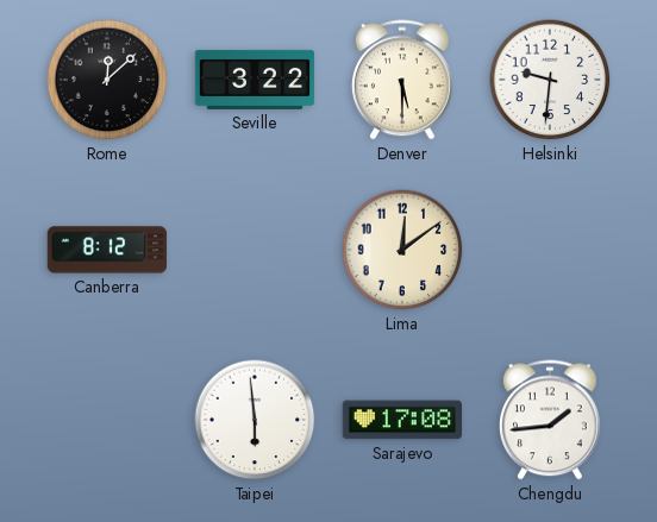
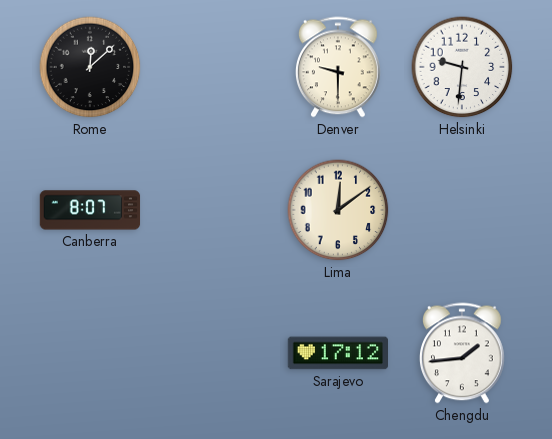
Seville: 3:22 -> none (255, 80)
Denver: 5:30 -> 9:30 (339, 67)
Canberra: 8:12 -> 8:07 (90, 210)
Taipei: 5:59 -> none (255, 420)
Sarajevo: 17:08 -> 17:12 (337, 353)
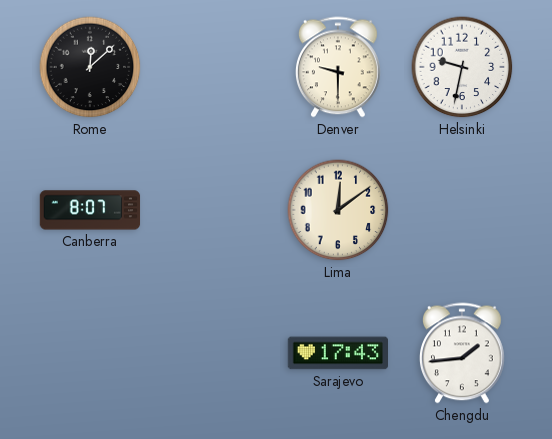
Helsinki: 9:31 -> 9:32 (462, 67)
Sarajevo: 17:12 -> 17:43 (337, 353)
